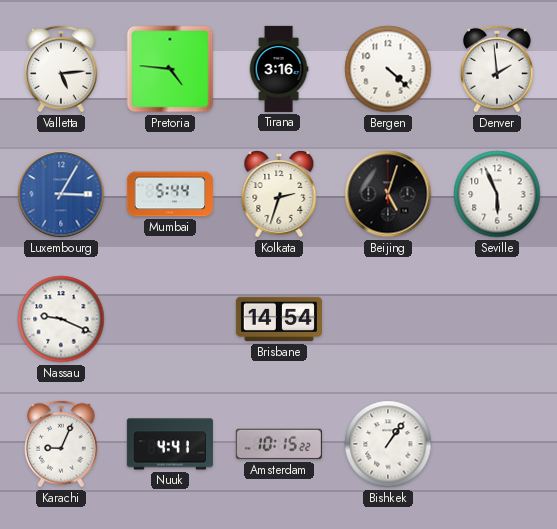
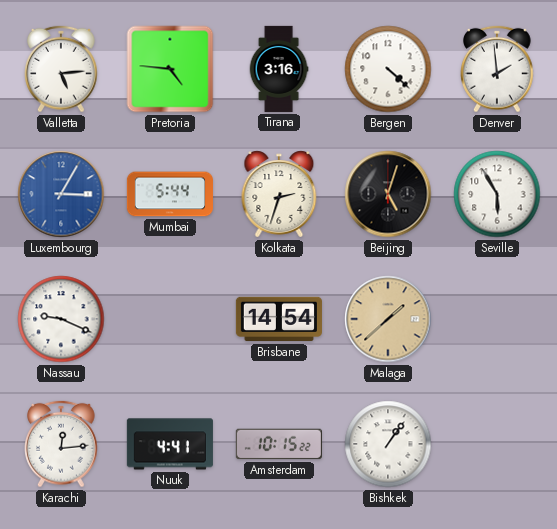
Seville: 5:56 -> 5:55 (497, 194)
Malaga: none -> 1:38 (388, 319)
Karachi: 9:04 -> 12:14 (62, 444)
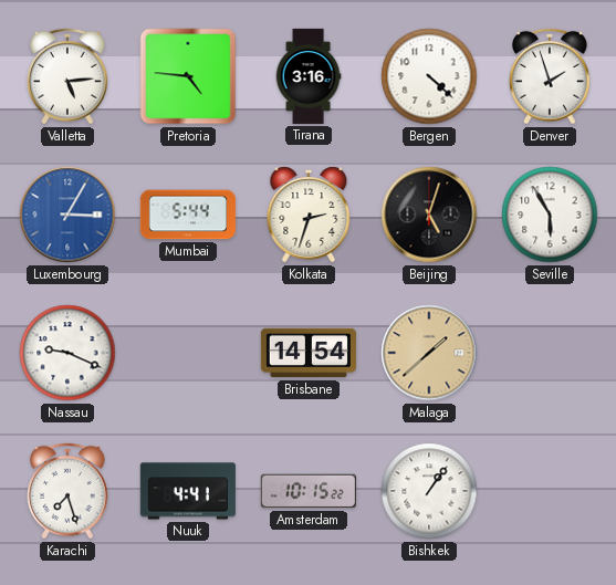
Denver: 1:59 -> 1:57 (551, 76)
Karachi: 12:14 -> 7:27 (69, 491)
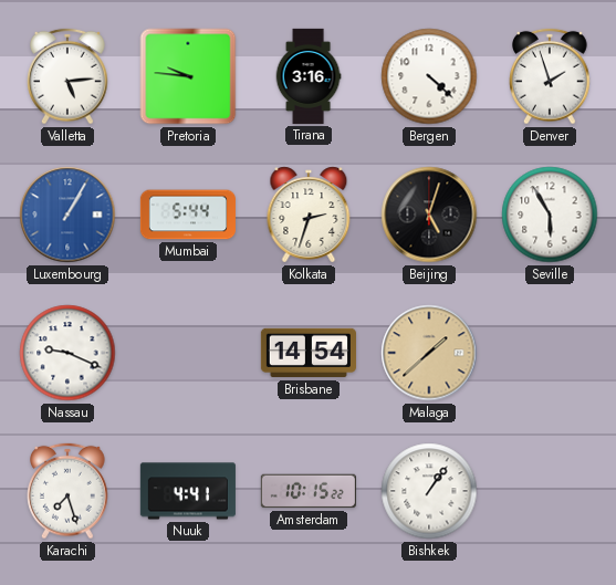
Pretoria: 4:46 -> 9:46 (188, 76)
Luxembourg: 3:05 -> 1:05 (67, 215)
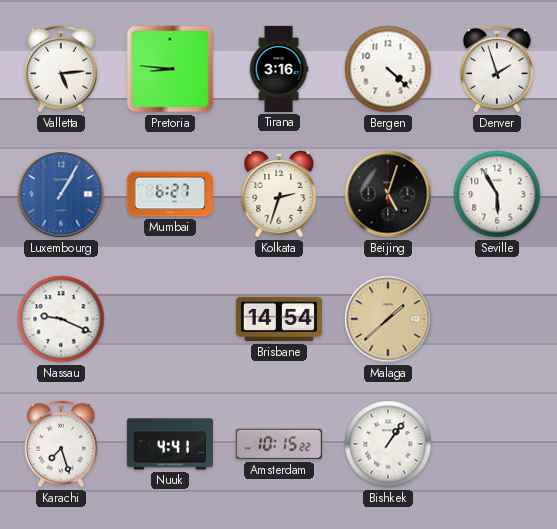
Pretoria: 9:46 -> 8:46 (170, 69)
Mumbai: 5:44 -> 6:27 (170, 194)
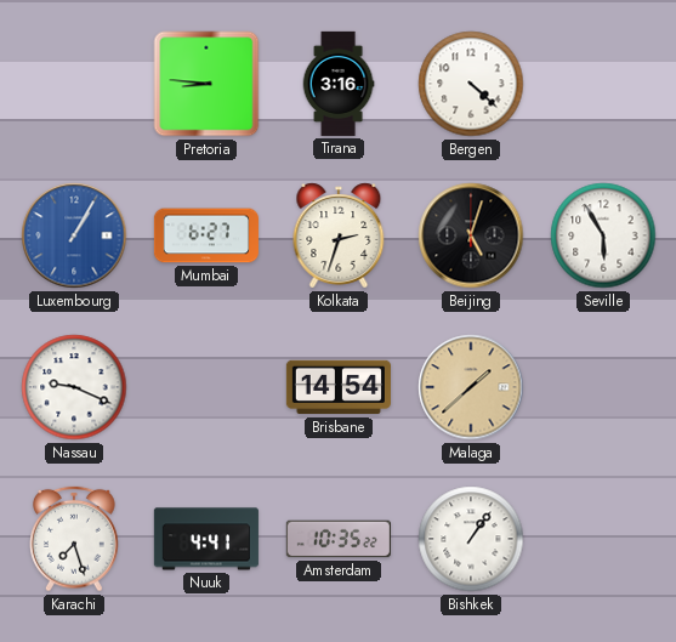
Valletta: 5:14 -> none (62, 69)
Denver: 1:57 -> none (498, 69)
Amsterdam: 10:15 -> 10:35 (339, 539)
